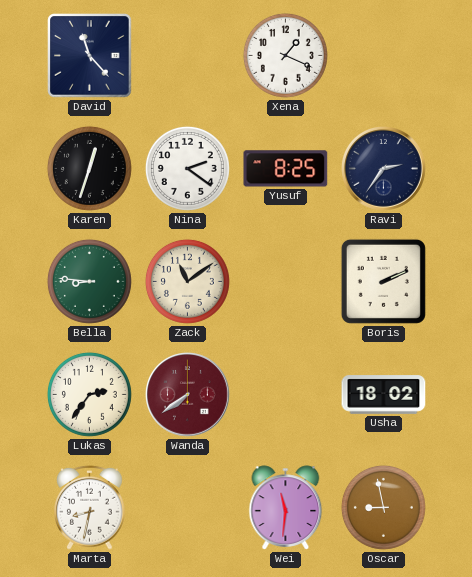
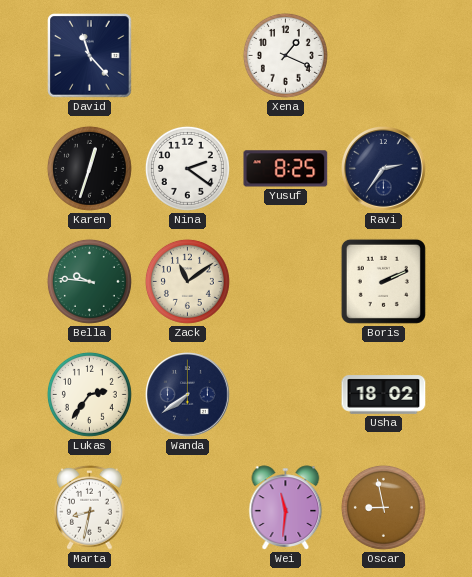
Bella: 8:46 -> 9:46 (89, 281)
Wanda dial: burgundy -> navy (188, 395)
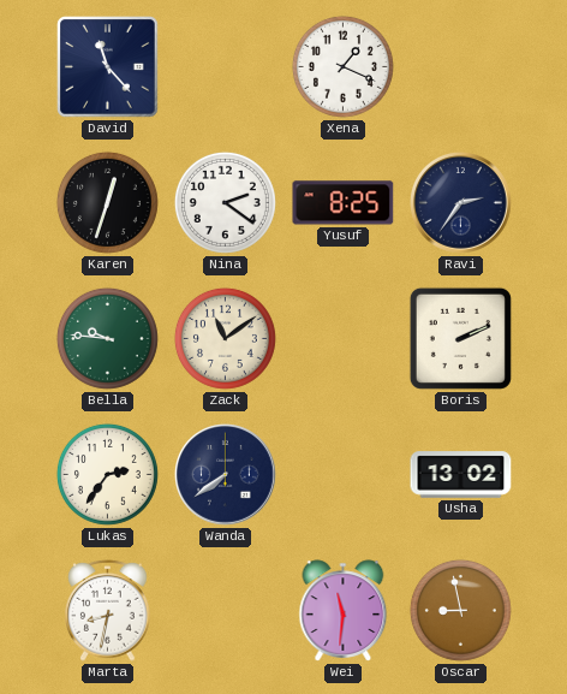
Usha: 18:02 -> 13:02 (461, 475)
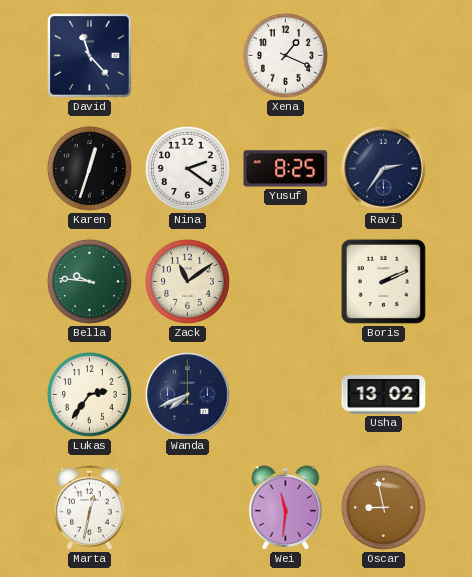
Wanda: 7:39 -> 7:41 (188, 395)
Marta: 8:32 -> 12:32 (90, 507)
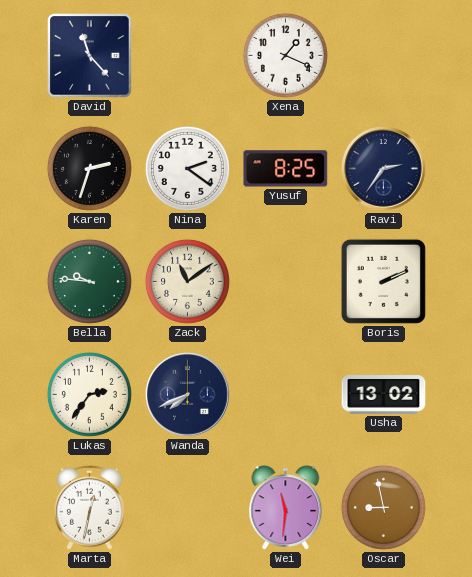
Karen: 12:33 -> 2:33 (89, 168)
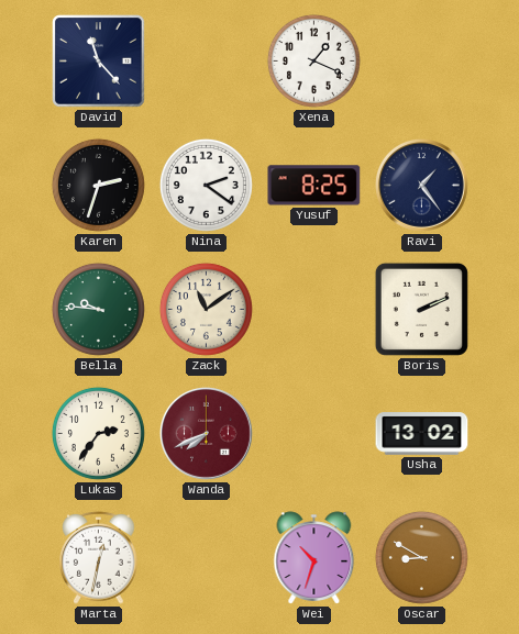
Ravi: 2:36 -> 1:24 (422, 186)
Wanda dial: navy -> burgundy (207, 434)
Wei: 11:31 -> 10:33 (314, 558)
Oscar: 8:58 -> 8:50 (421, 557)
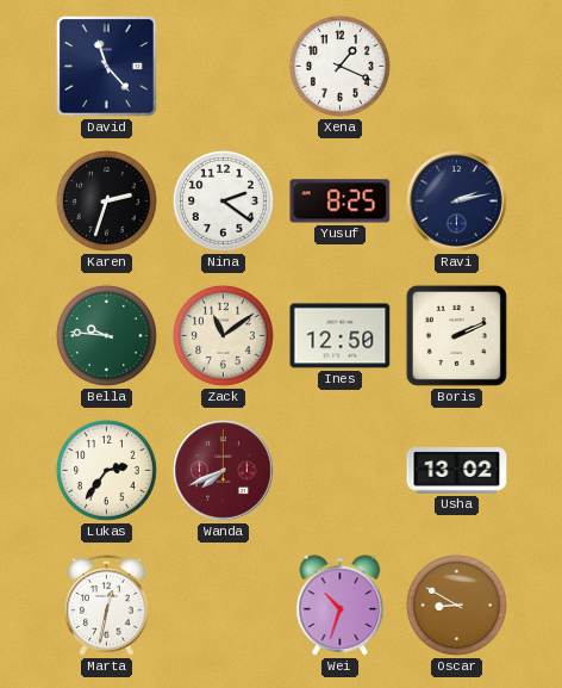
Ravi: 1:24 -> 2:13 (457, 202)
Ines: none -> 12:50 (341, 336)
